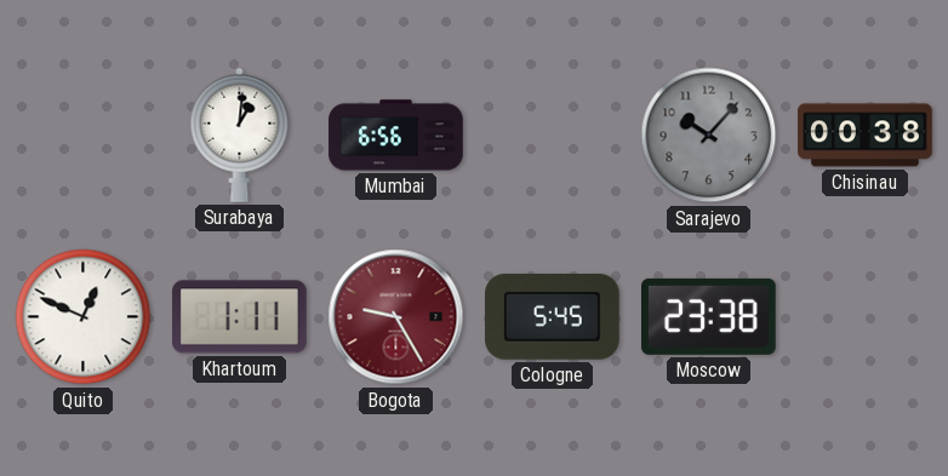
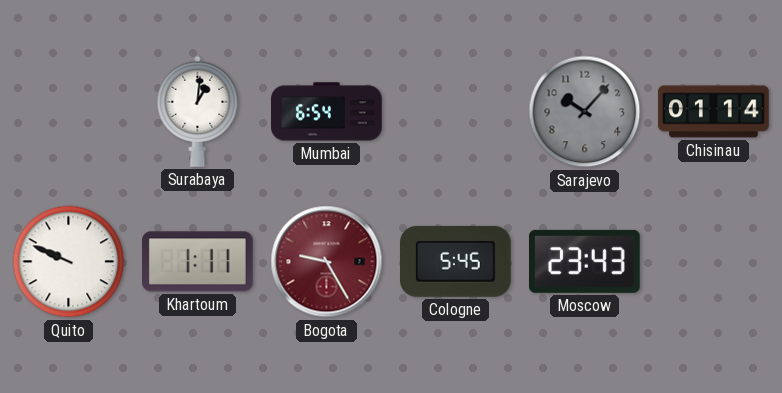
Mumbai: 6:56 -> 6:54 (327, 112)
Chisinau: 00:38 -> 01:14 (714, 112)
Quito: 12:49 -> 9:49 (69, 262)
Moscow: 23:38 -> 23:43 (585, 261)
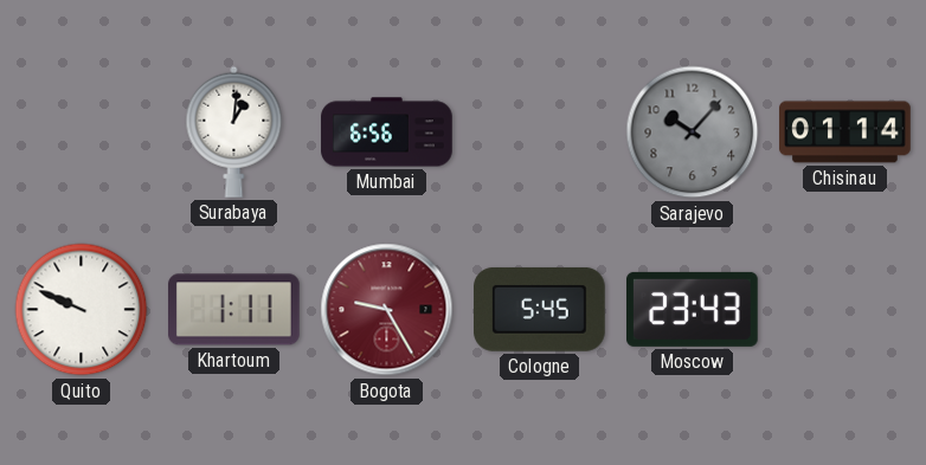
Mumbai: 6:54 -> 6:56 (387, 133)
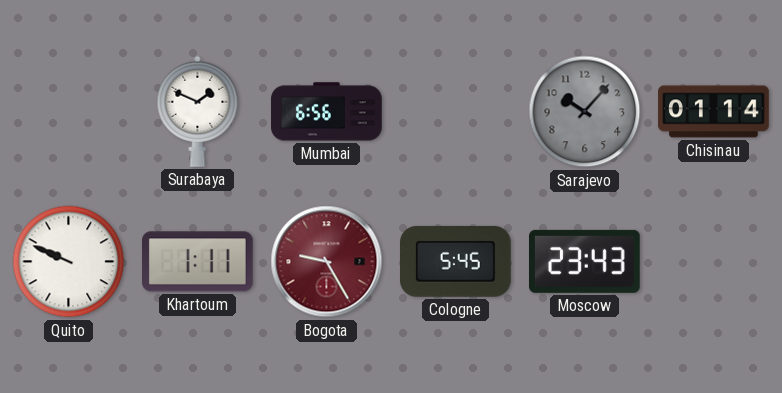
Surabaya: 1:01 -> 1:49 (198, 111)
